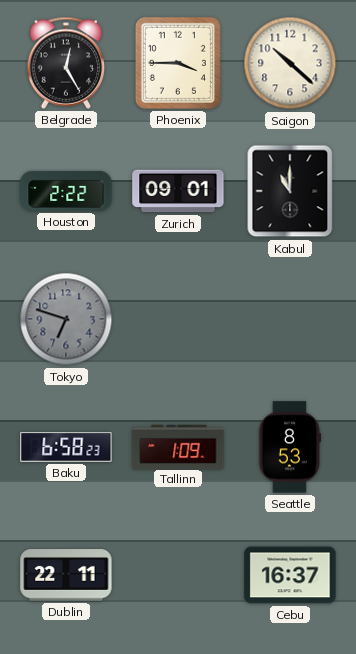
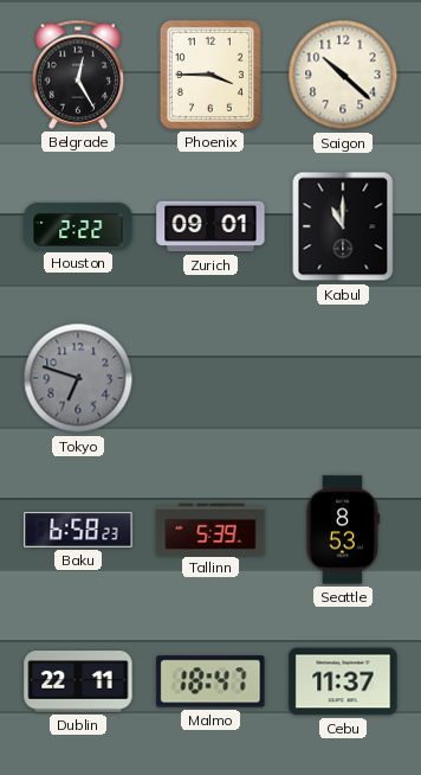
Tallinn: 1:09 -> 5:39 (210, 529)
Malmo: none -> 18:47 (210, 681)
Cebu: 16:37 -> 11:37 (343, 681)
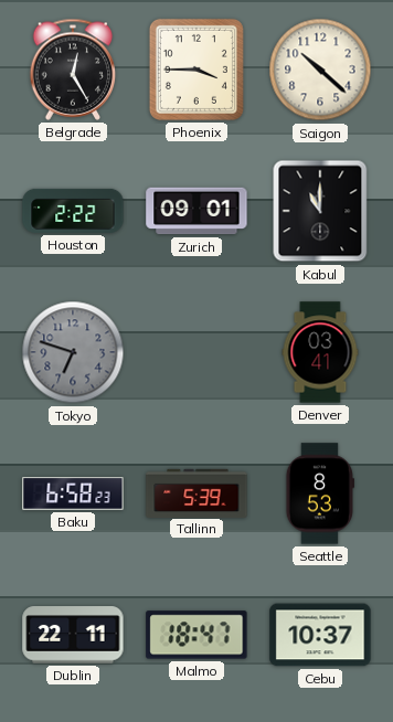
Denver: none -> 03:41 (320, 352)
Cebu: 11:37 -> 10:37 (320, 635)
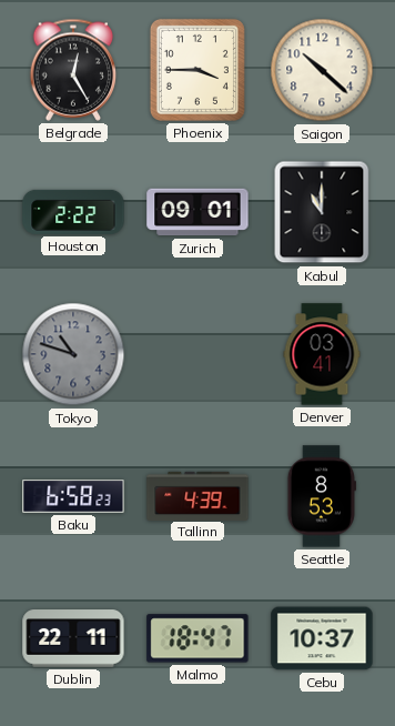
Tokyo: 6:48 -> 10:48 (73, 354)
Tallinn: 5:39 -> 4:39 (197, 495)
